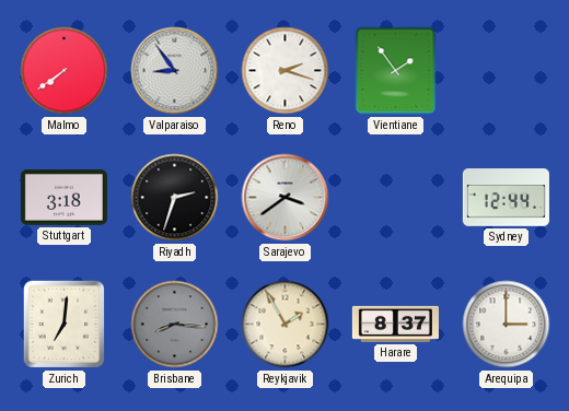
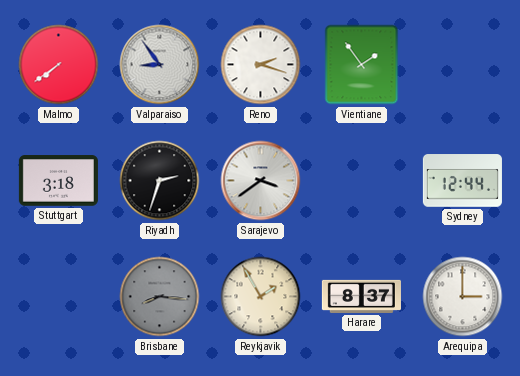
Zurich: 7:01 -> none (65, 325)
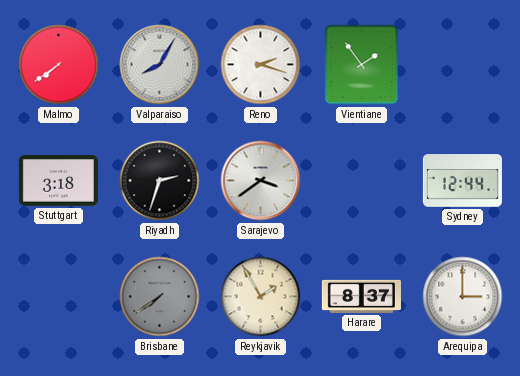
Valparaiso: 8:54 -> 8:05 (160, 65)
Brisbane: 8:16 -> 7:39 (160, 297)
